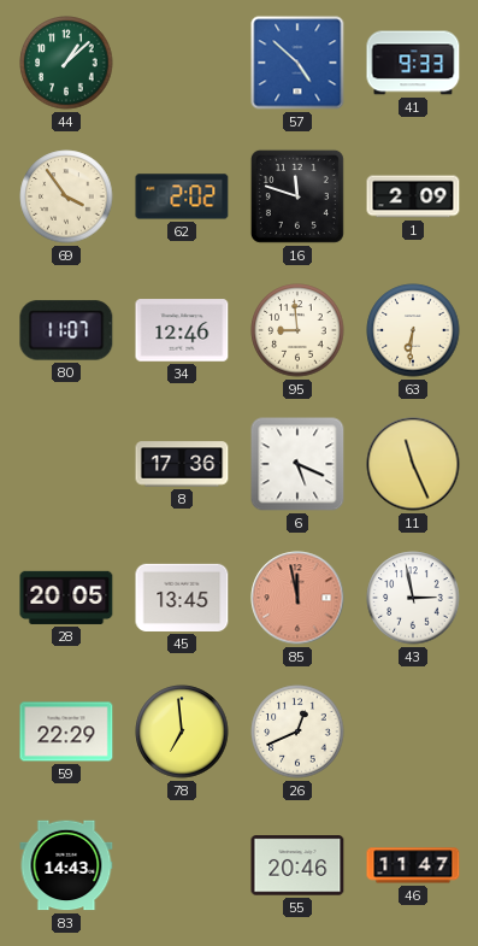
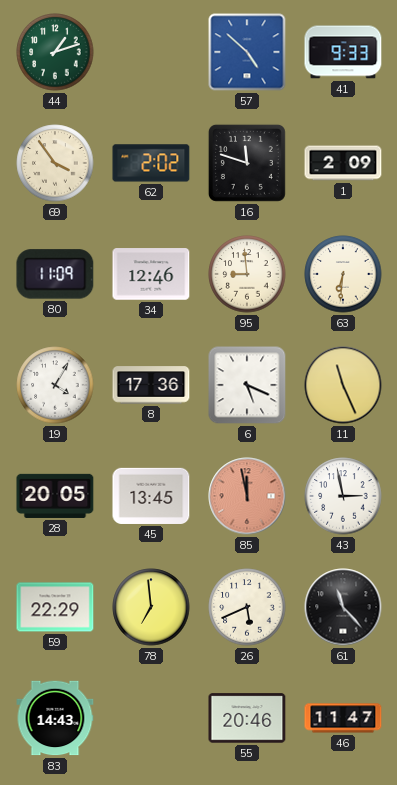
44: 1:08 -> 1:12 (55, 52)
80: 11:07 -> 11:09 (55, 274)
19: none -> 4:05 (55, 385)
26: 12:41 -> 5:41 (247, 607)
61: none -> 11:23 (343, 607)
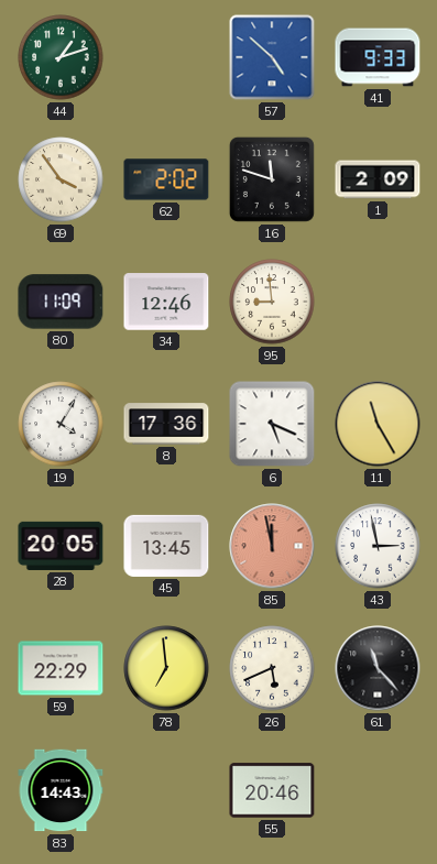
63: 6:31 -> none (343, 274)
11: 11:26 -> 11:25 (378, 424)
46: 11:47 -> none (343, 718)
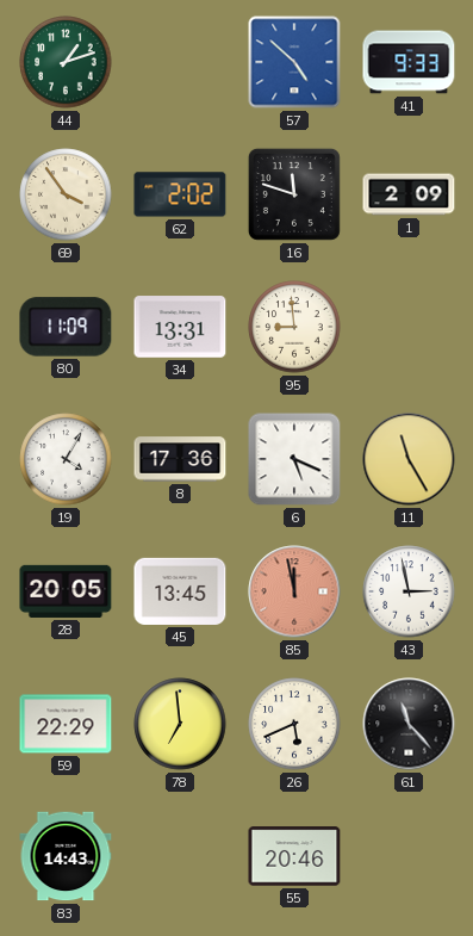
34: 12:46 -> 13:31 (180, 327)
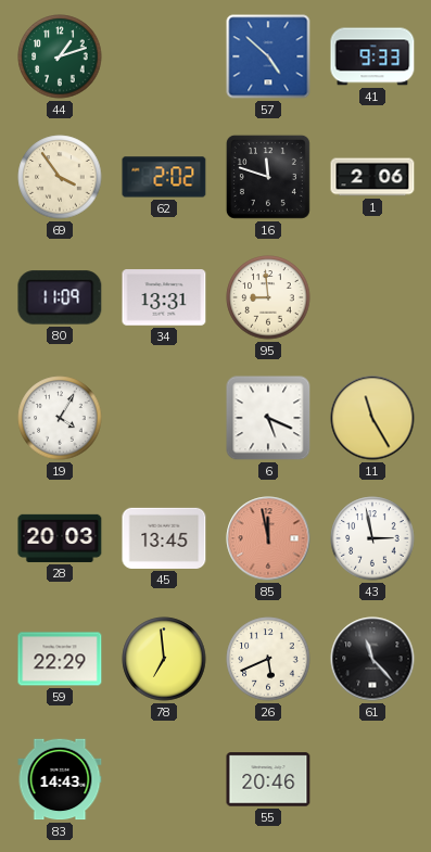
1: 2:09 -> 2:06 (372, 177)
8: 17:36 -> none (180, 459)
28: 20:05 -> 20:03 (60, 538)
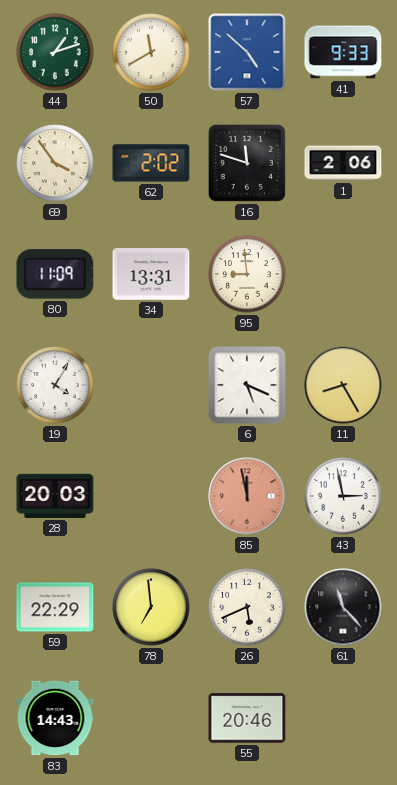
50: none -> 11:40 (151, 52)
11: 11:25 -> 8:25 (343, 385)
45: 13:45 -> none (164, 538)
